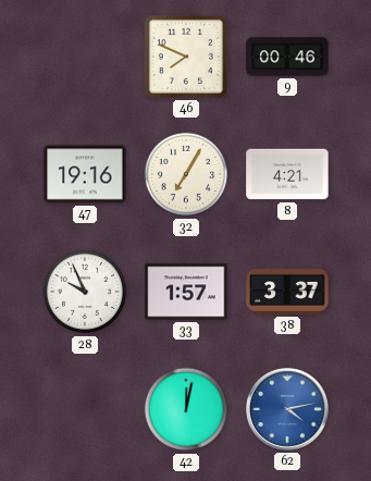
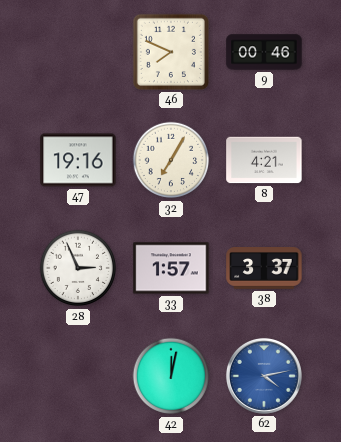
28: 9:56 -> 2:56 (78, 268)
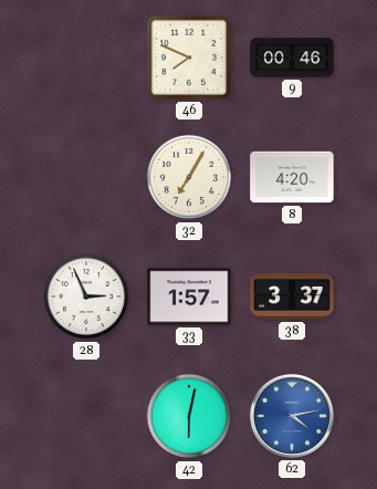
47: 19:16 -> none (78, 160)
8: 4:21 -> 4:20 (292, 177)
42: 12:02 -> 6:02 (189, 416)
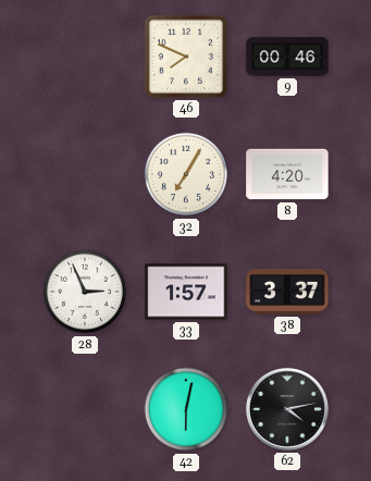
62 dial: blue -> black (287, 409)
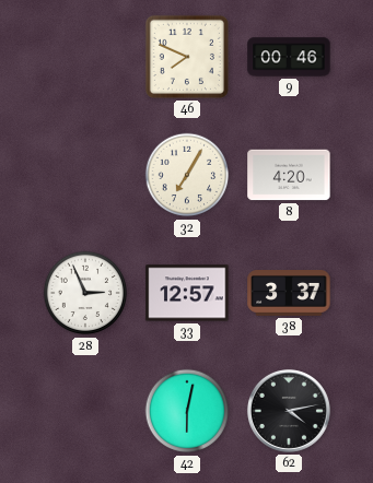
33: 1:57 -> 12:57 (187, 293)
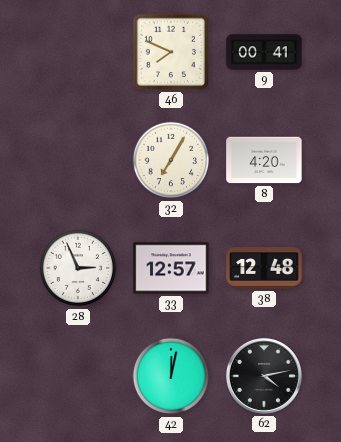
9: 00:46 -> 00:41 (264, 52)
38: 3:37 -> 12:48 (264, 269)
42: 6:02 -> 12:02 (171, 376)
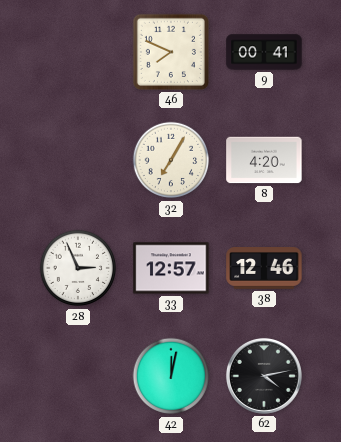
38: 12:48 -> 12:46 (264, 269)
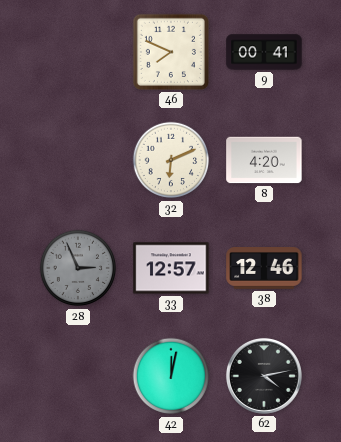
32: 7:05 -> 6:11 (171, 160)
28 dial: white -> grey (78, 268)
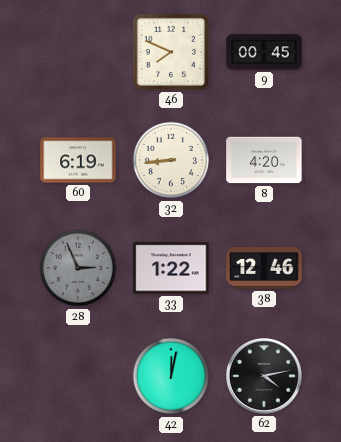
9: 00:41 -> 00:45 (264, 52)
60: none -> 6:19 (78, 160)
32: 6:11 -> 8:44 (171, 160)
33: 12:57 -> 1:22 (171, 268)
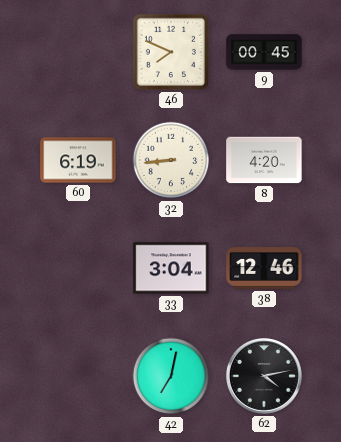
28: 2:56 -> none (78, 268)
33: 1:22 -> 3:04 (171, 268)
42: 12:02 -> 7:02 (171, 376)
